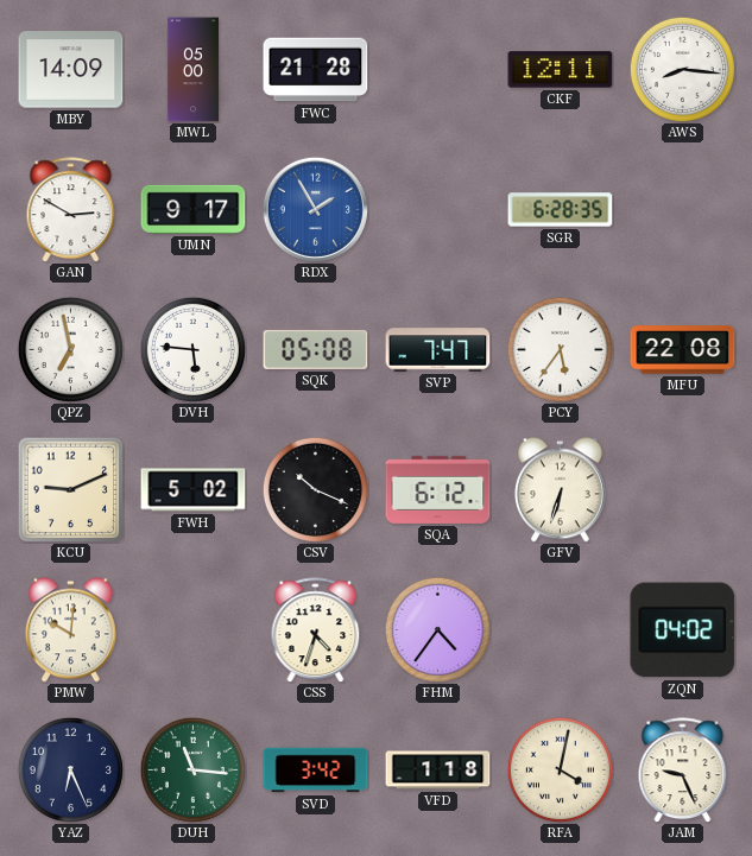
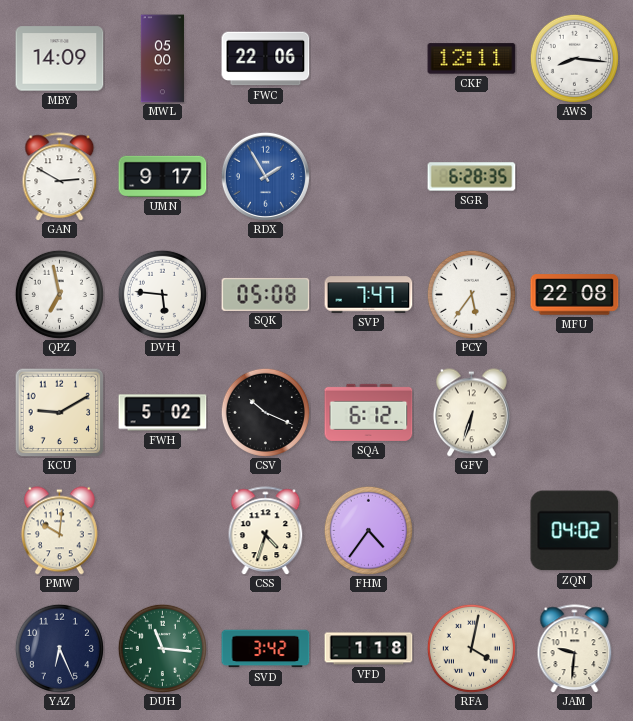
FWC: 21:28 -> 22:06 (266, 59)
KCU: 9:11 -> 9:10 (59, 412)
JAM: 9:26 -> 9:31 (575, 649)
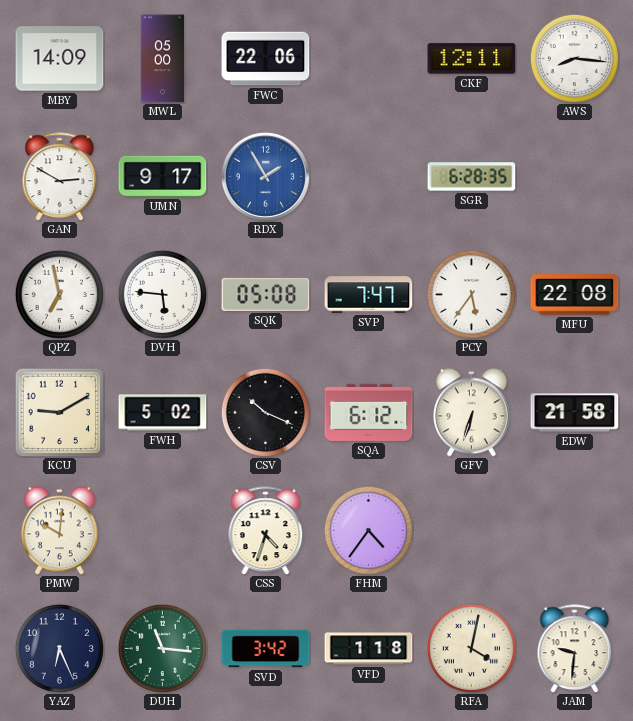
EDW: none -> 21:58 (575, 413)
ZQN: 04:02 -> none (575, 531)
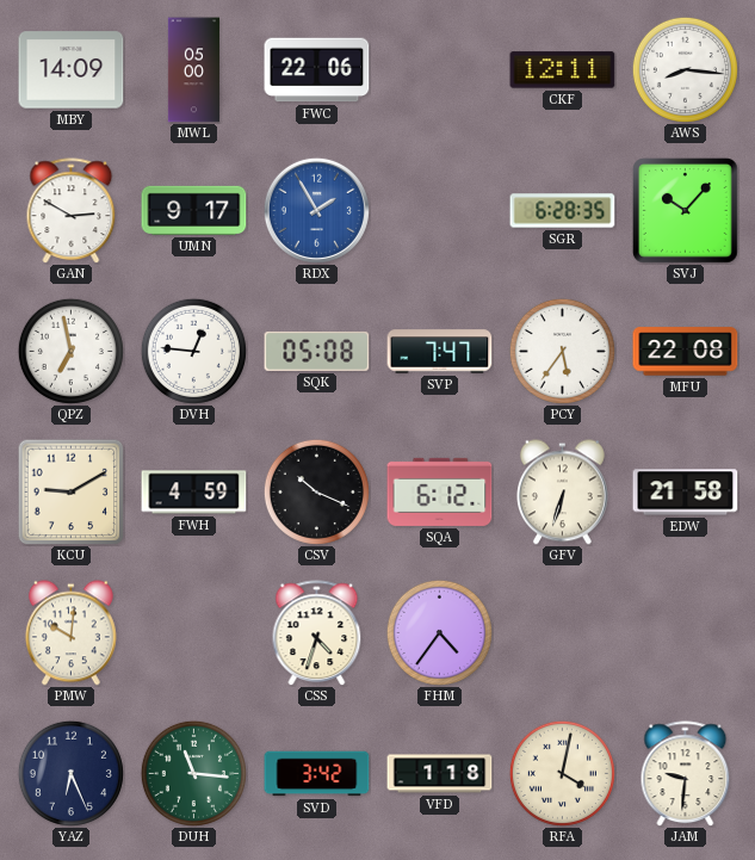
SVJ: none -> 10:07 (686, 211)
DVH: 5:46 -> 12:46 (193, 351)
FWH: 5:02 -> 4:59 (194, 493)
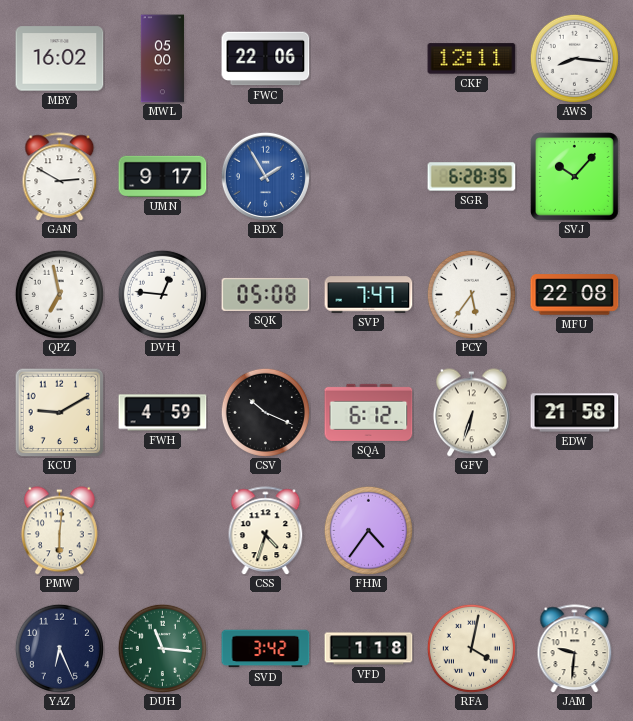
MBY: 14:09 -> 16:02 (60, 59)
PMW: 10:01 -> 6:01 (59, 531)
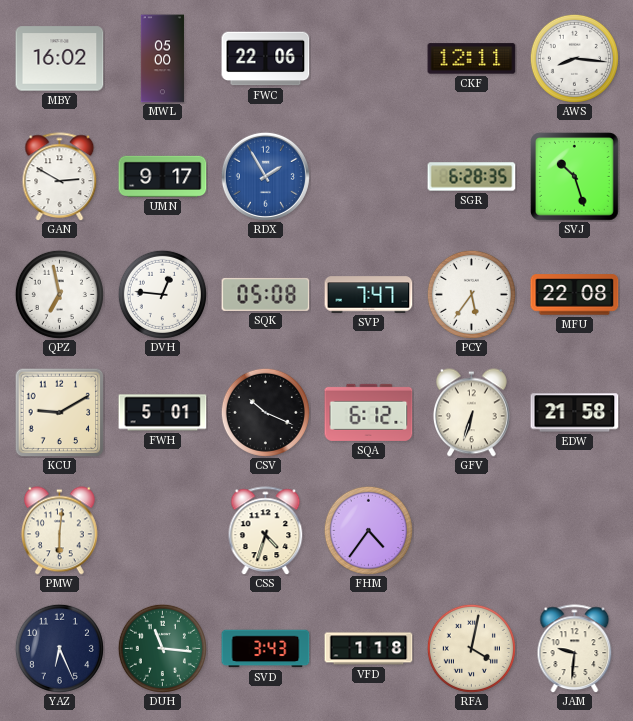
SVJ: 10:07 -> 10:27 (575, 177)
FWH: 4:59 -> 5:01 (163, 413)
SVD: 3:42 -> 3:43 (266, 649)
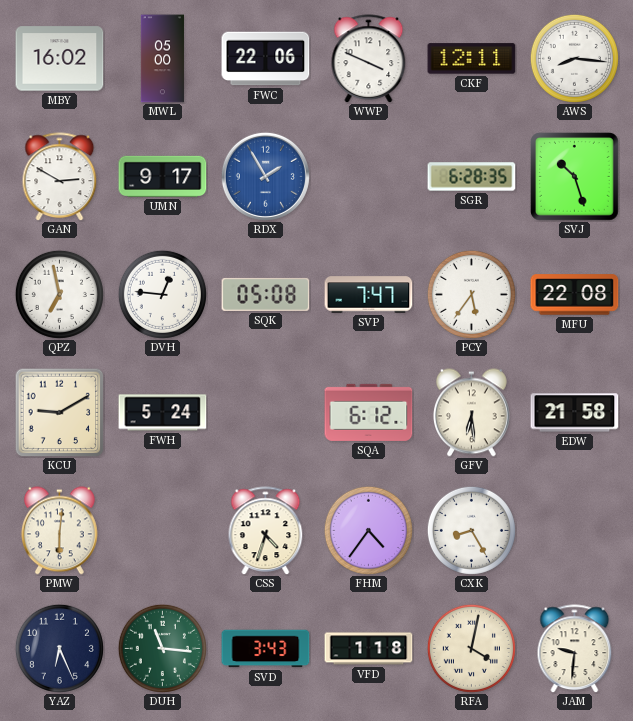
WWP: none -> 3:49 (369, 59)
FWH: 5:01 -> 5:24 (163, 413)
CSV: 10:19 -> none (265, 412)
GFV: 6:33 -> 6:29 (471, 413)
CXK: none -> 8:25 (471, 530)
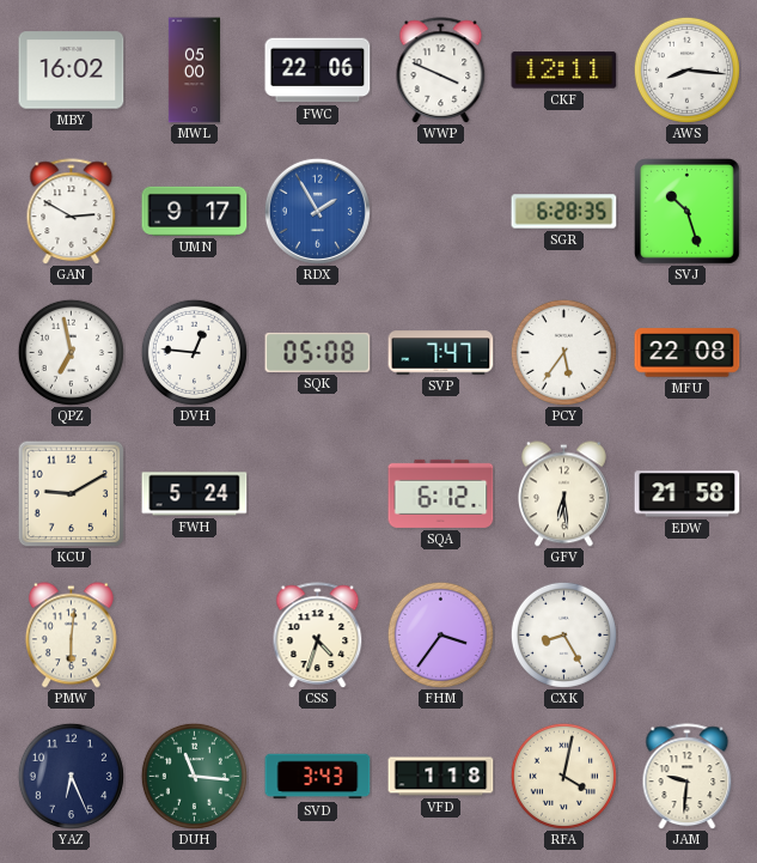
FHM: 4:36 -> 3:36 (440, 634)
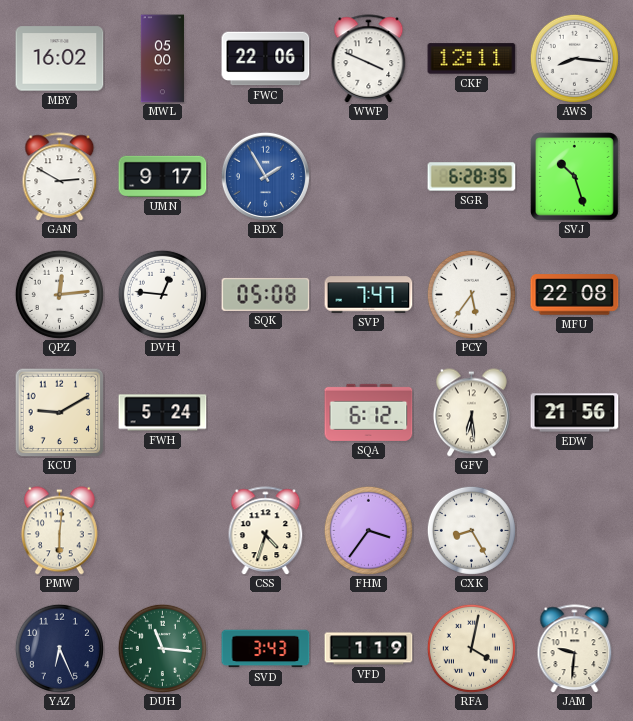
QPZ: 6:58 -> 12:14 (59, 294)
EDW: 21:58 -> 21:56 (575, 413)
VFD: 1:18 -> 1:19 (369, 649)
